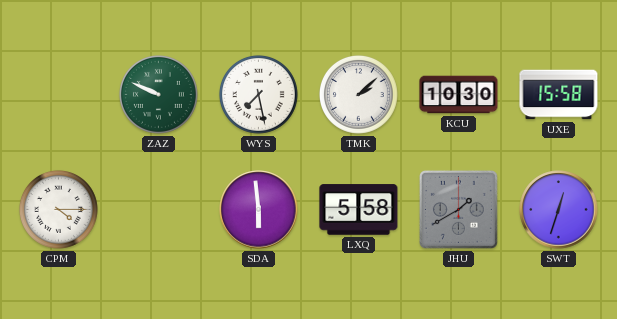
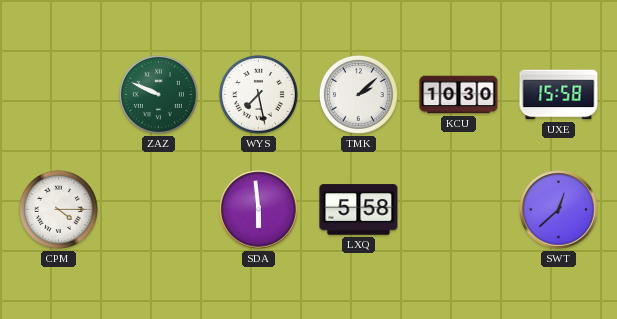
JHU: 1:40 -> none (458, 209)
SWT: 12:33 -> 12:38 (559, 210)
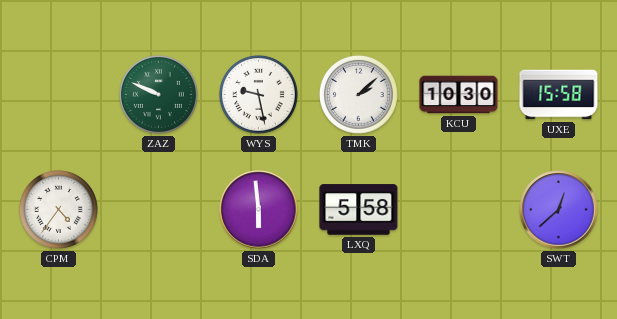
WYS: 7:28 -> 9:28 (258, 94)
CPM: 4:15 -> 4:36 (58, 209)
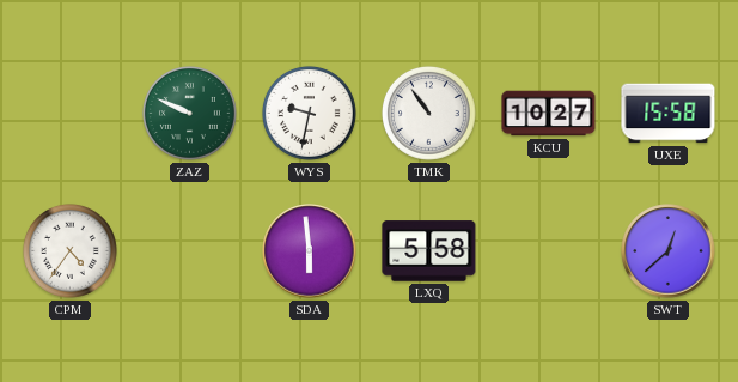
WYS: 9:28 -> 9:32 (309, 113)
TMK: 2:08 -> 10:54 (428, 113)
KCU: 10:30 -> 10:27 (549, 114)
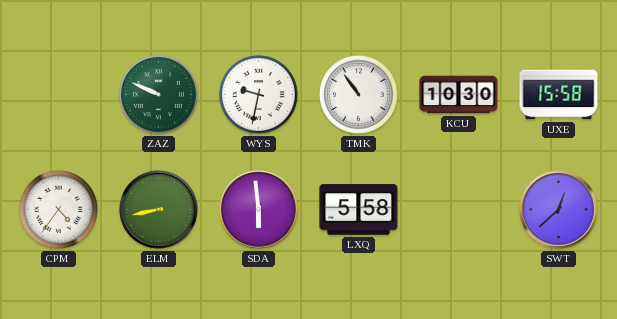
KCU: 10:27 -> 10:30 (459, 95)
ELM: none -> 8:43 (159, 210)
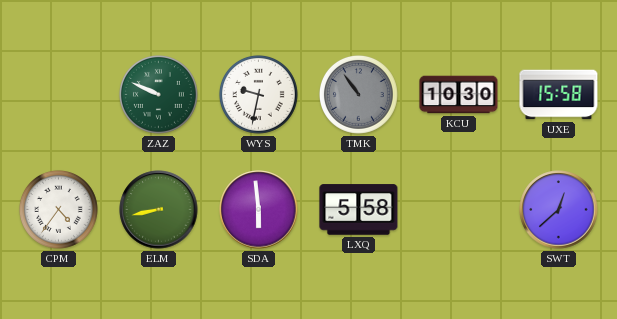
TMK dial: white -> grey (358, 94)
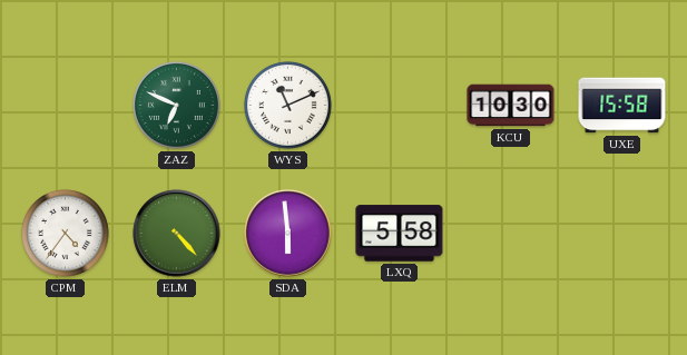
ZAZ: 9:49 -> 6:49 (176, 105)
WYS: 9:32 -> 11:11 (287, 105)
TMK: 10:54 -> none (358, 94)
ELM: 8:43 -> 4:23 (177, 234)
SWT: 12:38 -> none (559, 210)
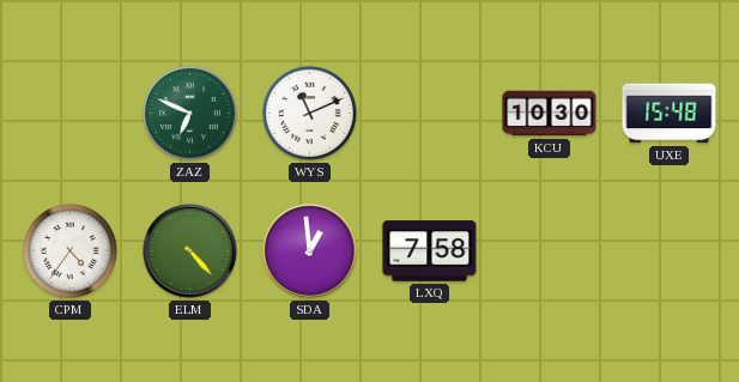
UXE: 15:58 -> 15:48 (670, 114)
SDA: 5:59 -> 12:59 (310, 251)
LXQ: 5:58 -> 7:58 (430, 251)
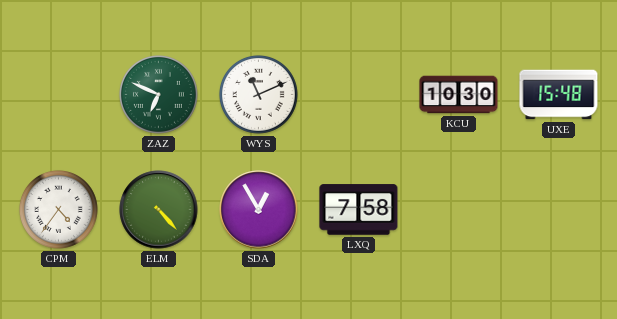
SDA: 12:59 -> 12:55 (259, 210)
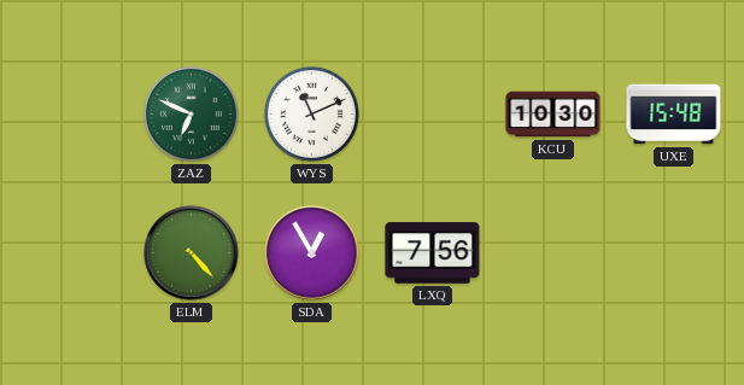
CPM: 4:36 -> none (58, 209)
LXQ: 7:58 -> 7:56 (433, 253)
